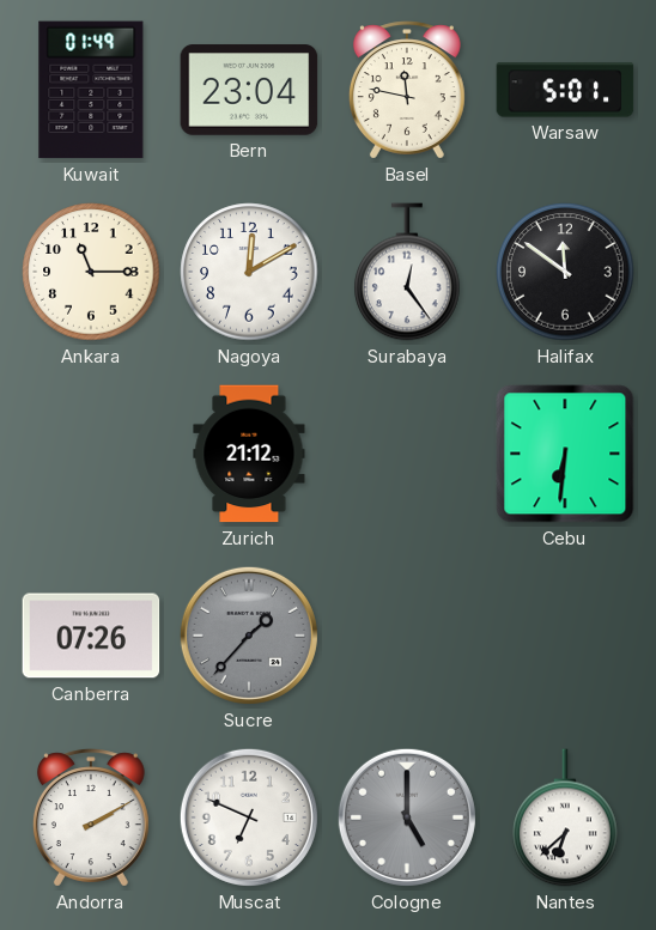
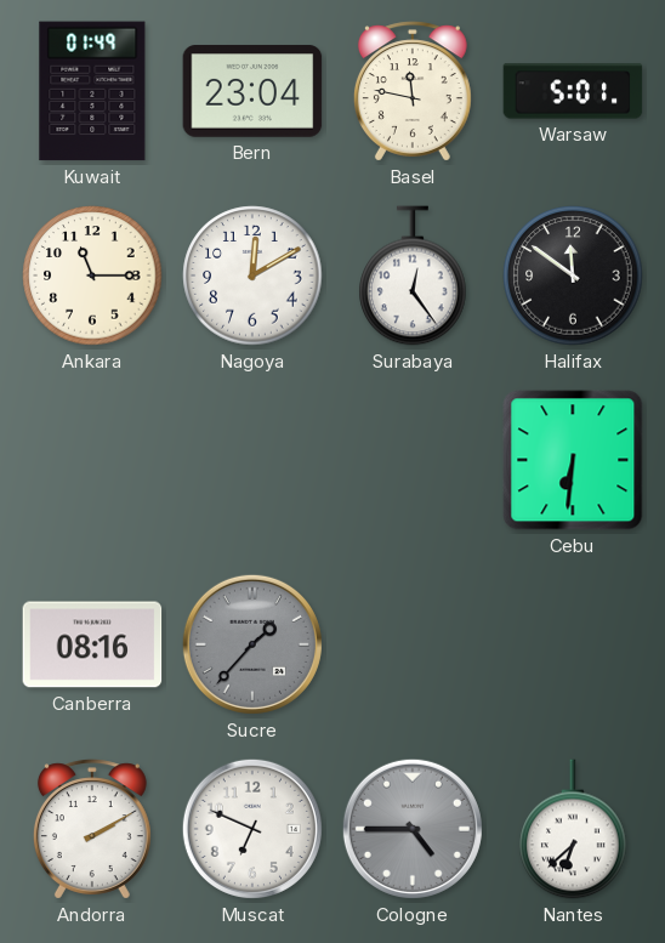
Zurich: 21:12 -> none (249, 454)
Canberra: 07:26 -> 08:16 (92, 644)
Cologne: 5:00 -> 4:45 (413, 829)
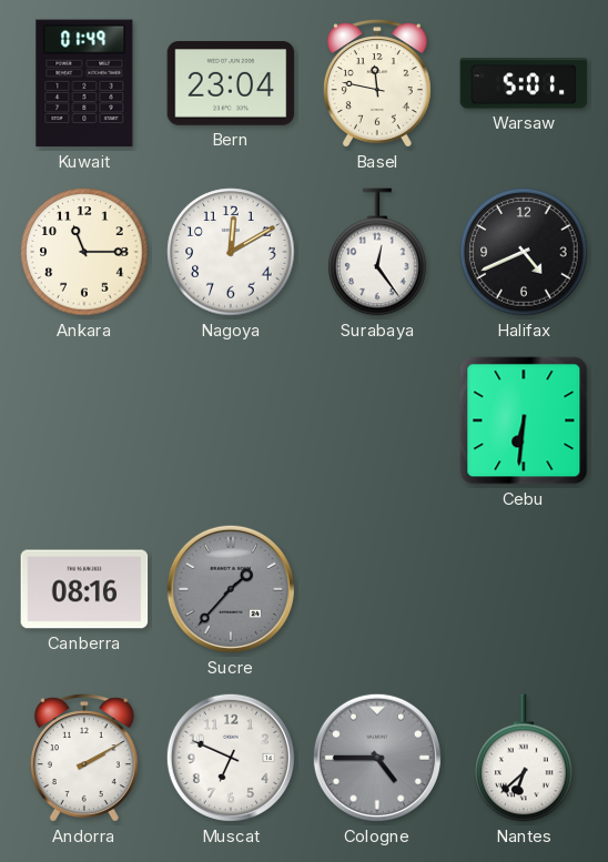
Halifax: 11:51 -> 4:41 (524, 252)
